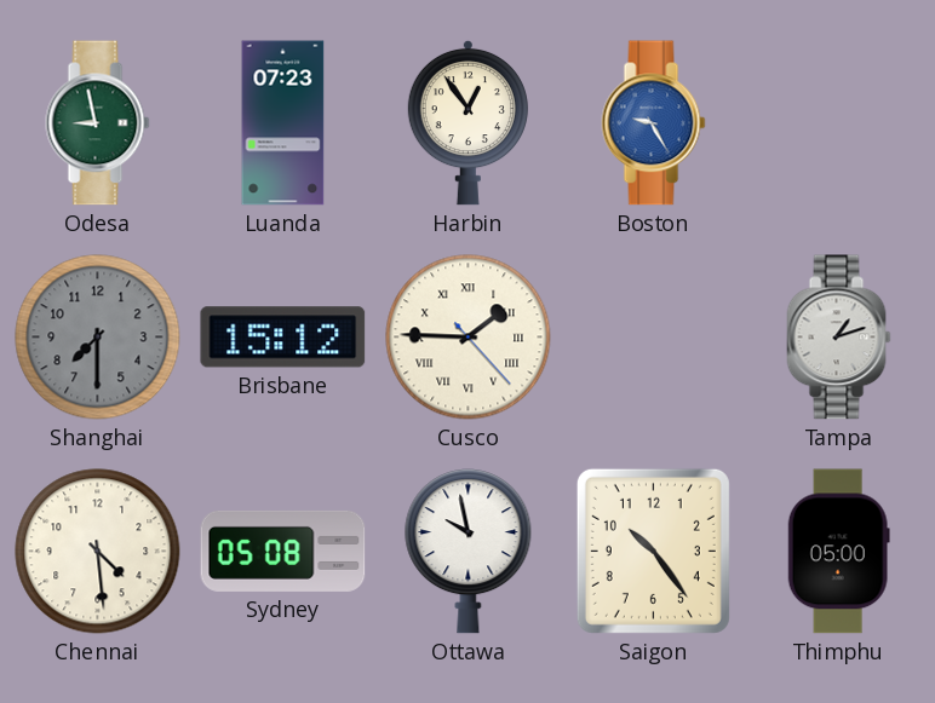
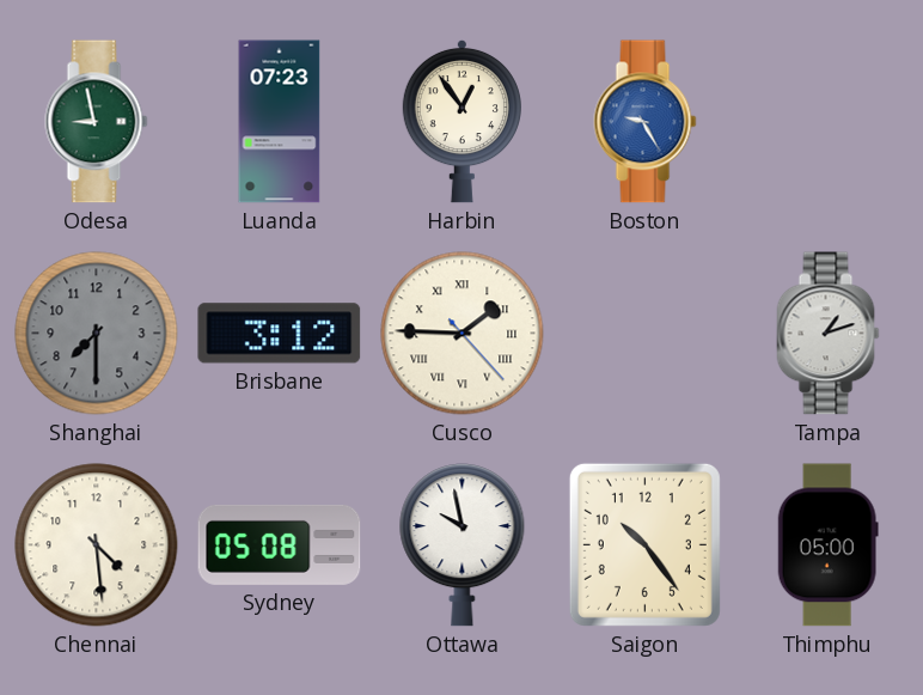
Brisbane: 15:12 -> 3:12 (280, 334)
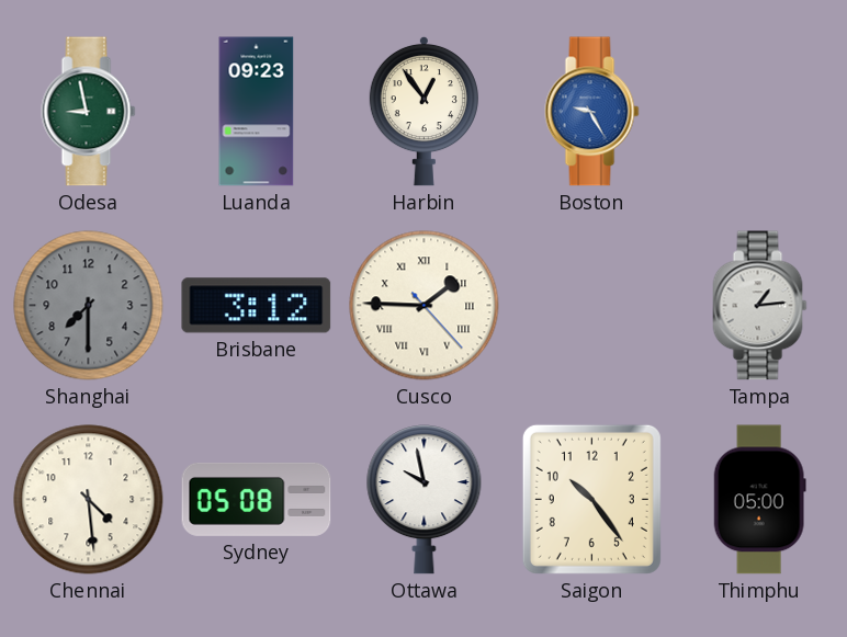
Luanda: 07:23 -> 09:23 (257, 112)
Tampa: 1:12 -> 1:14 (760, 306)
